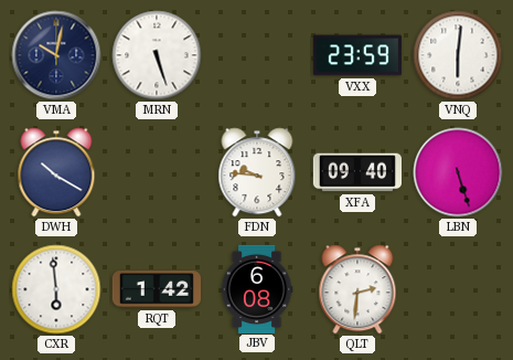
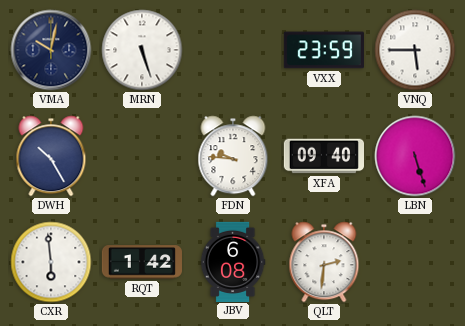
VNQ: 6:01 -> 5:45 (415, 50)
DWH: 10:20 -> 10:25 (51, 156)
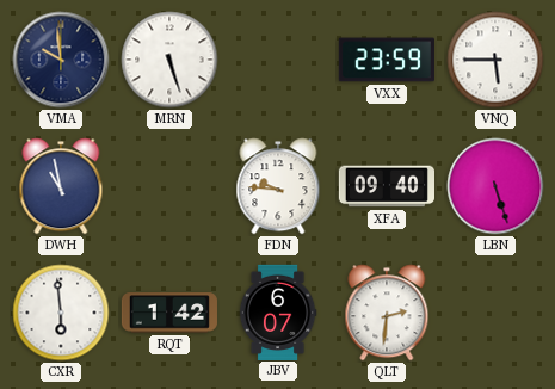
VMA: 10:02 -> 9:59 (61, 60)
DWH: 10:25 -> 10:58 (61, 186)
JBV: 6:08 -> 6:07 (278, 311)
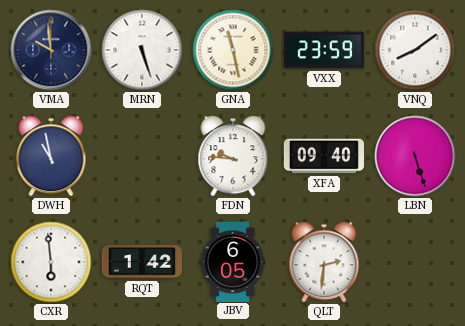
GNA: none -> 11:28 (233, 50)
VNQ: 5:45 -> 8:09 (415, 50)
JBV: 6:07 -> 6:05 (233, 261)
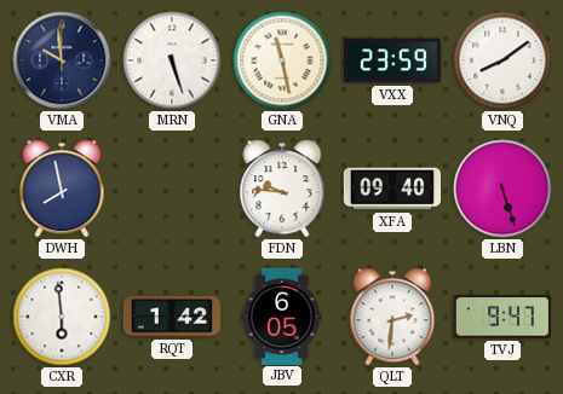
DWH: 10:58 -> 7:58 (62, 189)
TVJ: none -> 9:47 (502, 317)
